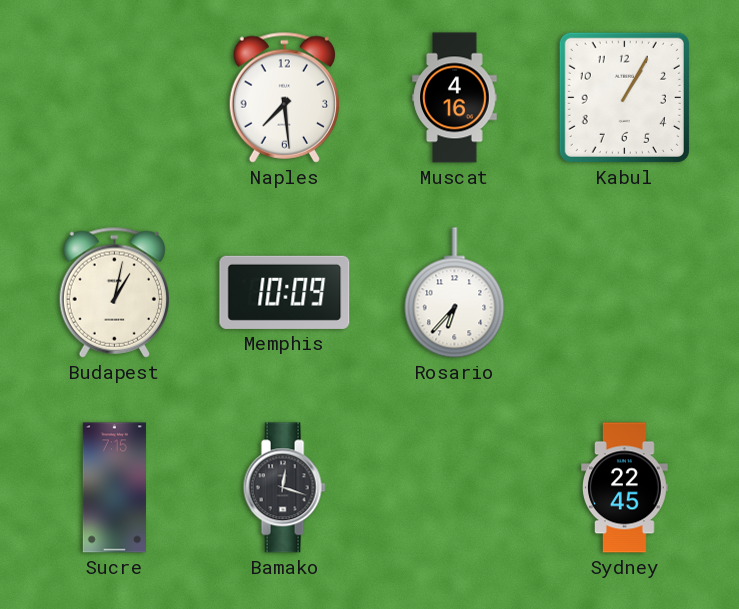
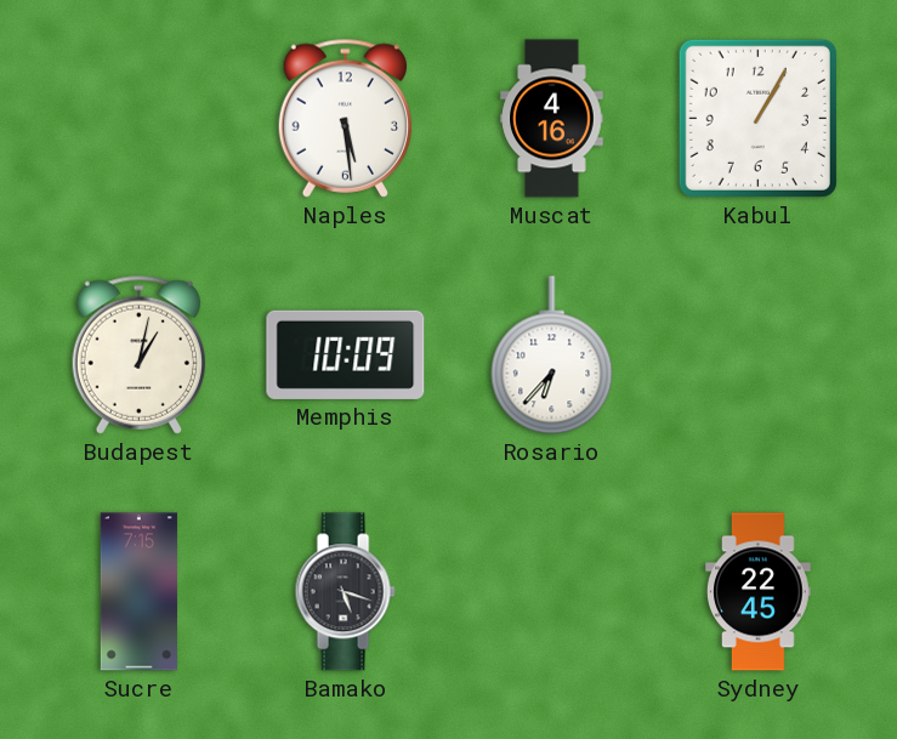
Naples: 7:29 -> 5:29 (345, 118)
Bamako: 12:18 -> 5:18 (345, 592)
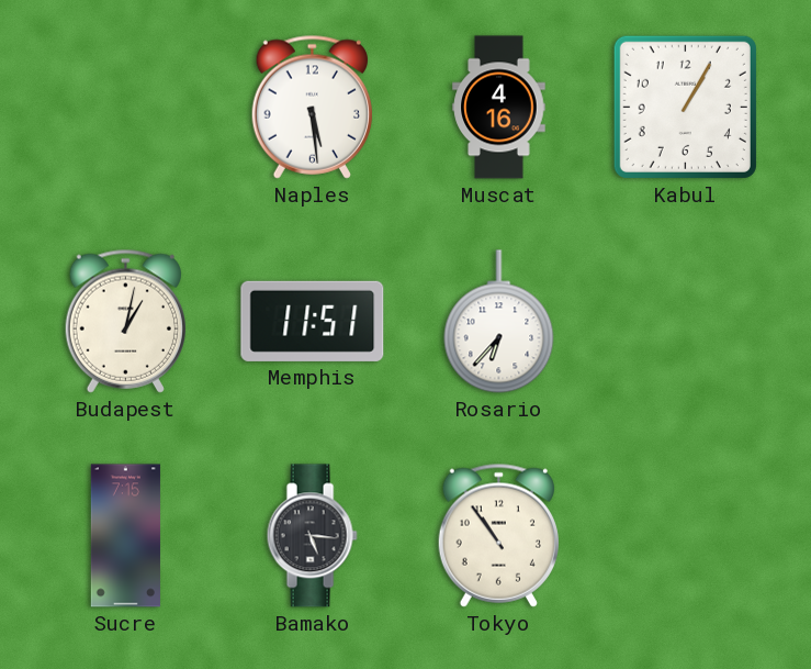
Memphis: 10:09 -> 11:51 (313, 321)
Bamako: 5:18 -> 5:16 (312, 536)
Tokyo: none -> 10:54 (498, 535)
Sydney: 22:45 -> none (759, 592)
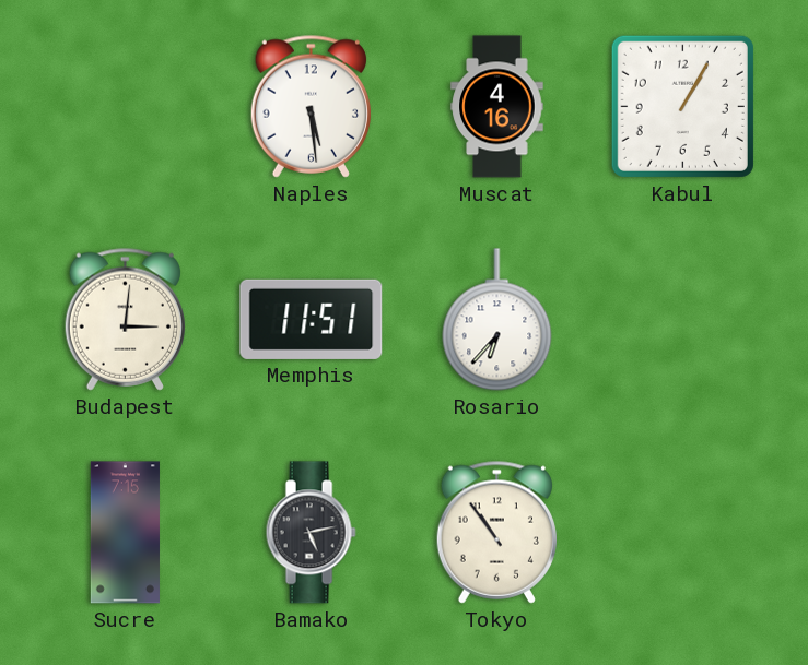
Budapest: 1:02 -> 3:01 (125, 319)
Bamako: 5:16 -> 5:13 (311, 533)
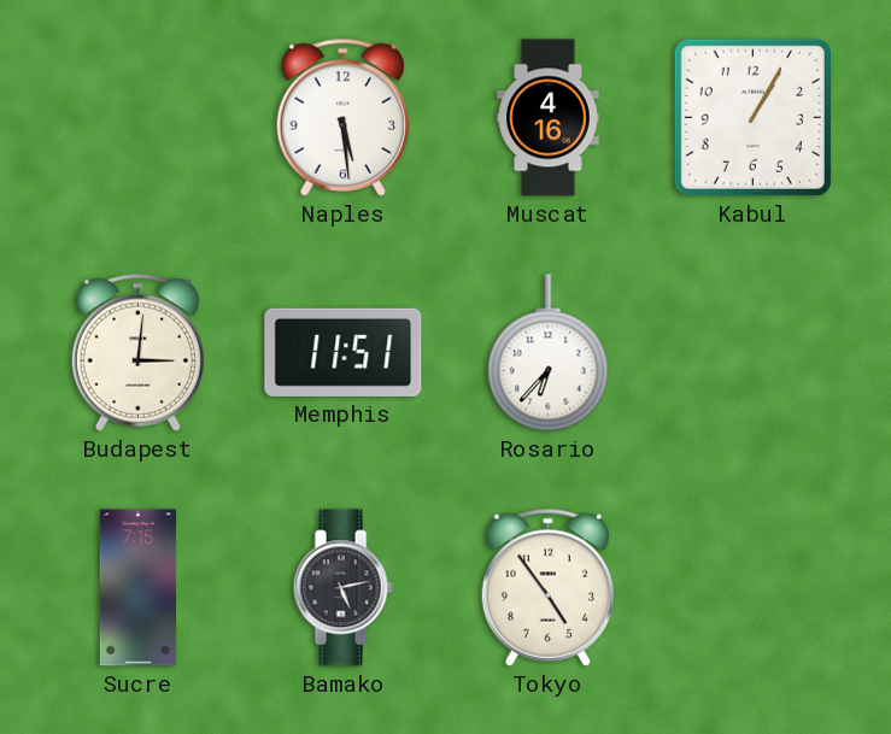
Tokyo: 10:54 -> 4:54 (547, 587)
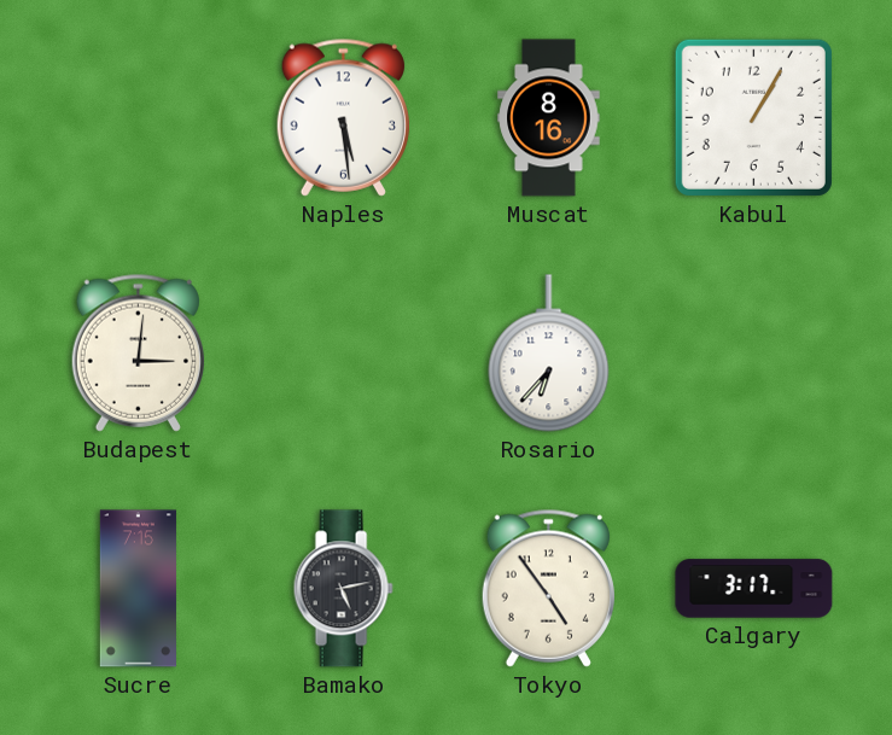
Muscat: 4:16 -> 8:16 (549, 118)
Memphis: 11:51 -> none (344, 352)
Calgary: none -> 3:17 (754, 589)
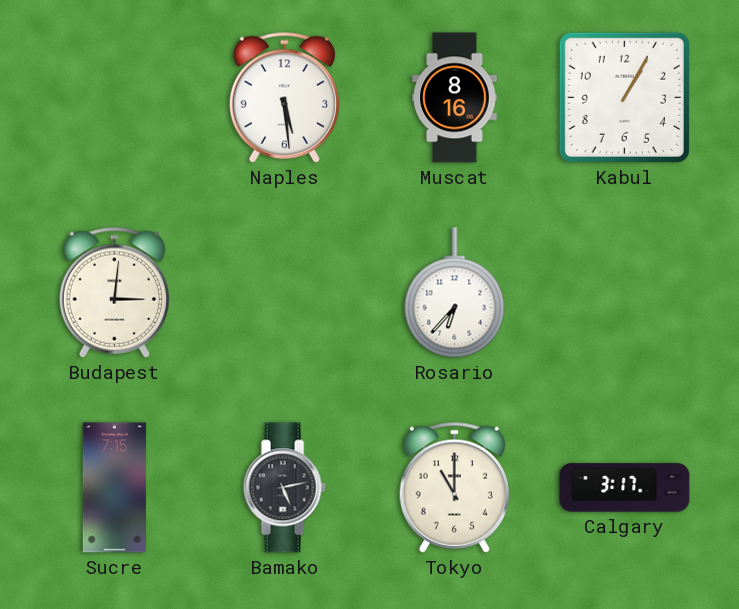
Tokyo: 4:54 -> 11:00 (454, 487)
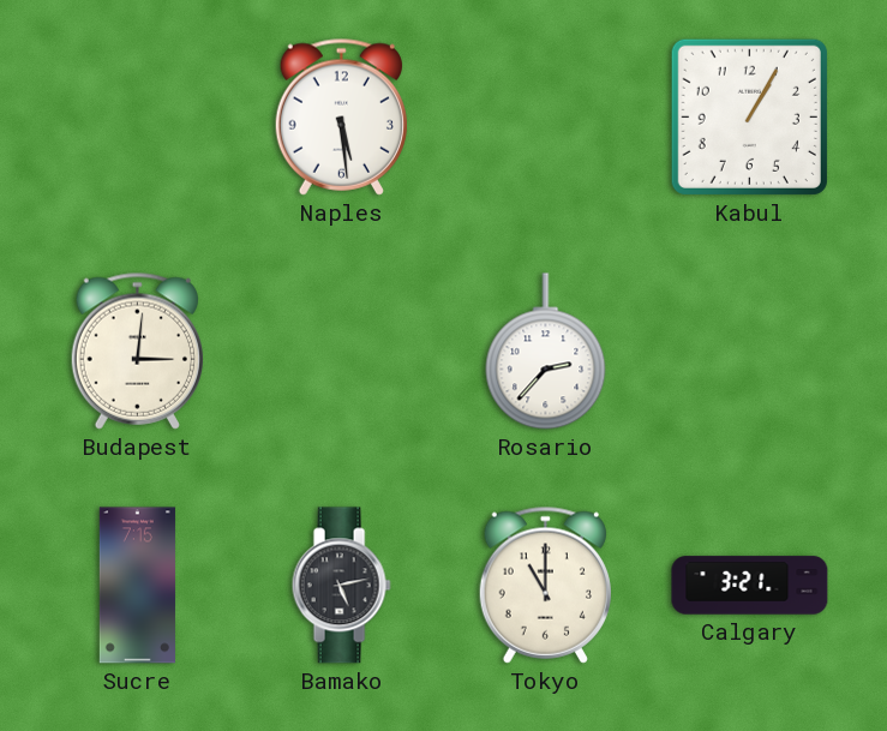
Muscat: 8:16 -> none (455, 98)
Rosario: 6:37 -> 2:37 (546, 352)
Calgary: 3:17 -> 3:21 (750, 586)
